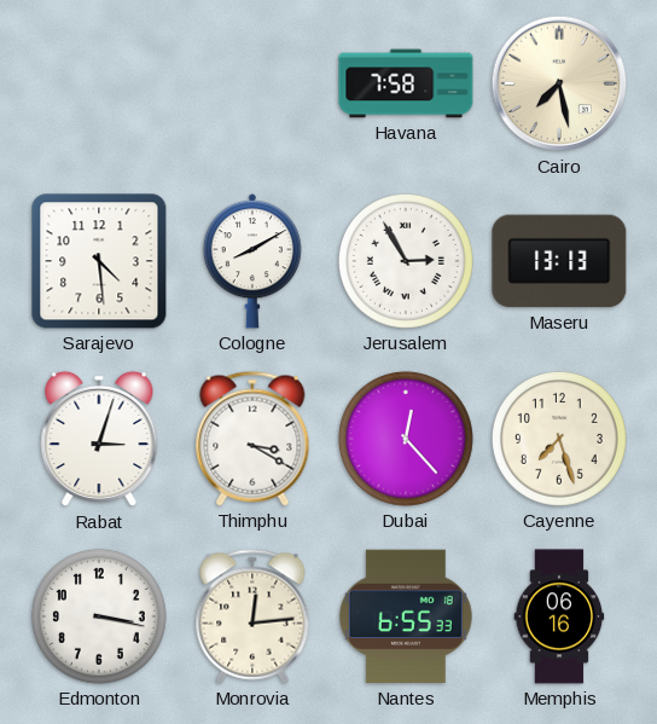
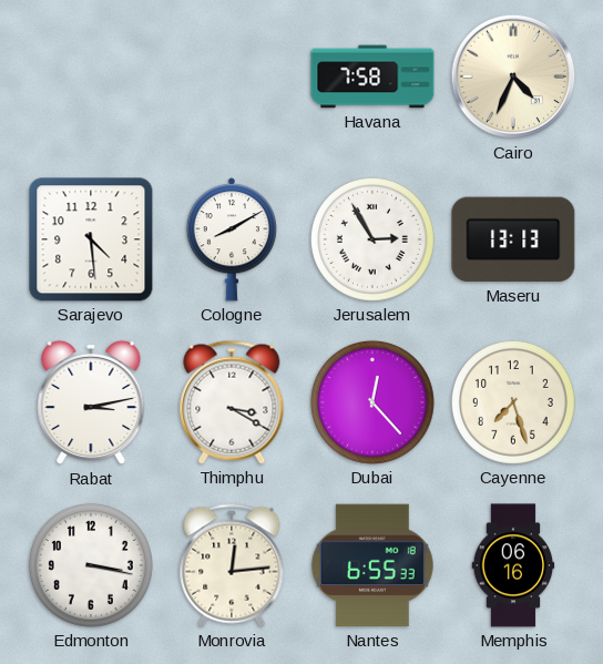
Cairo: 7:28 -> 4:34 (513, 76)
Rabat: 3:03 -> 3:13 (91, 402)
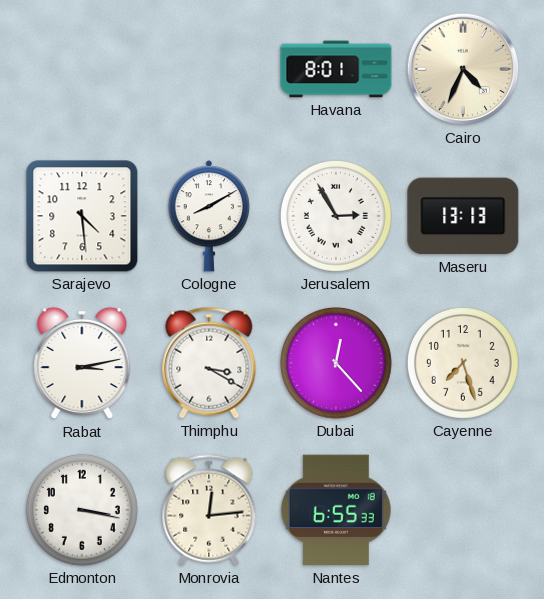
Havana: 7:58 -> 8:01 (336, 69)
Memphis: 06:16 -> none (513, 565)
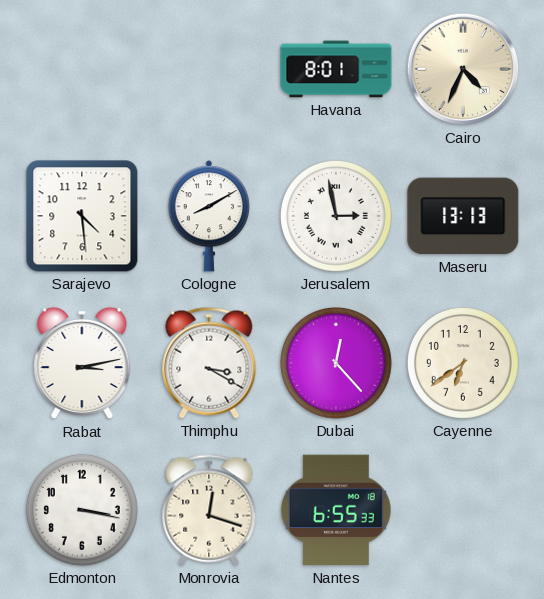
Jerusalem: 2:55 -> 2:58 (336, 216)
Cayenne: 7:27 -> 6:39 (463, 363)
Monrovia: 12:14 -> 12:18 (209, 510)
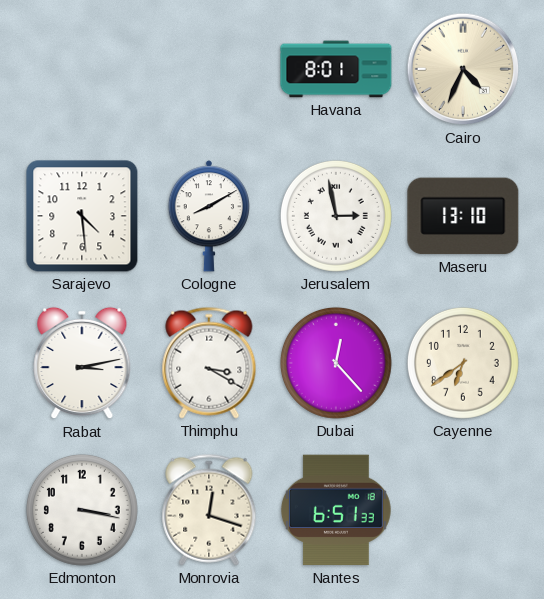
Maseru: 13:13 -> 13:10 (463, 216)
Nantes: 6:55 -> 6:51 (336, 510)
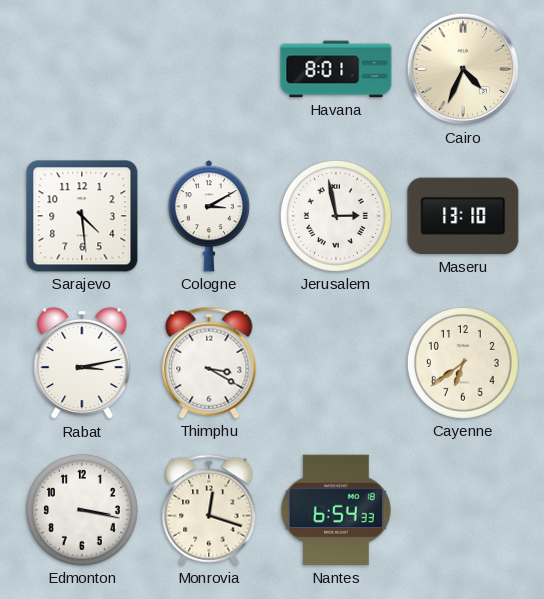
Cologne: 8:10 -> 3:10 (209, 216)
Dubai: 12:23 -> none (336, 363)
Nantes: 6:51 -> 6:54 (336, 510)
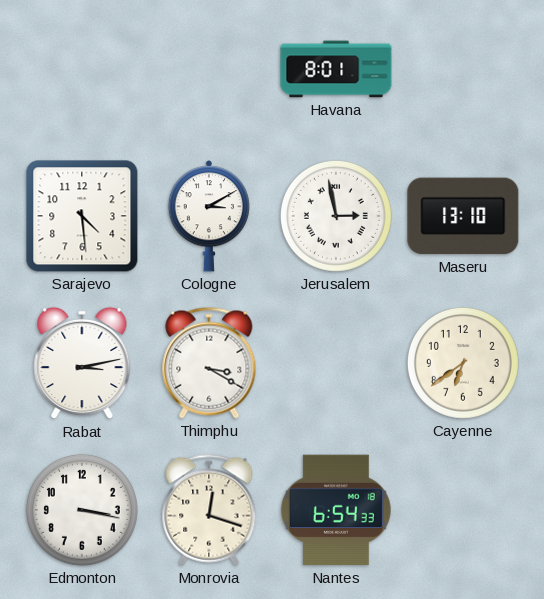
Cairo: 4:34 -> none (463, 69)
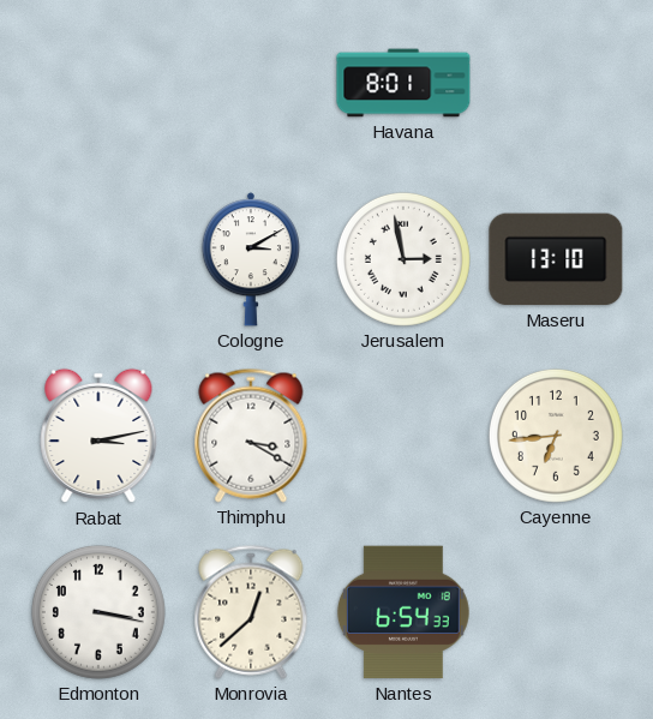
Sarajevo: 4:29 -> none (82, 216)
Cayenne: 6:39 -> 6:44 (556, 436)
Monrovia: 12:18 -> 12:38 (251, 612)
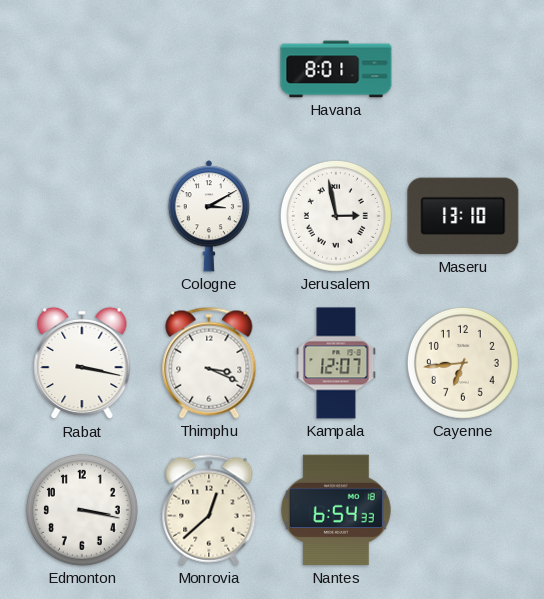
Rabat: 3:13 -> 3:17 (82, 363)
Thimphu: 3:20 -> 3:19 (209, 363)
Kampala: none -> 12:07 (336, 363)
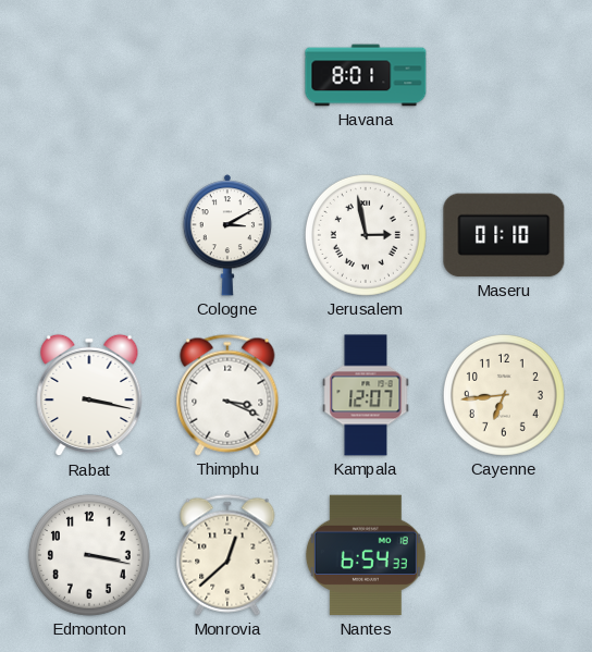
Maseru: 13:10 -> 01:10 (504, 235)
